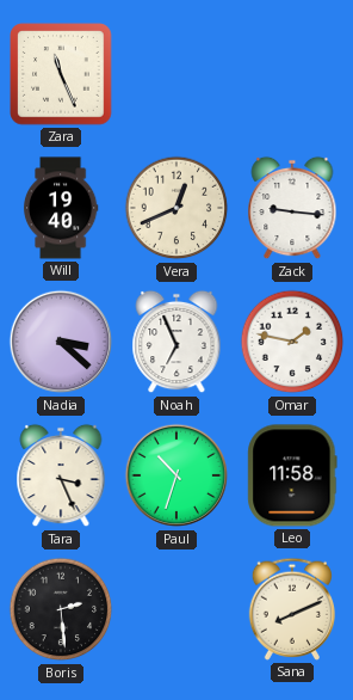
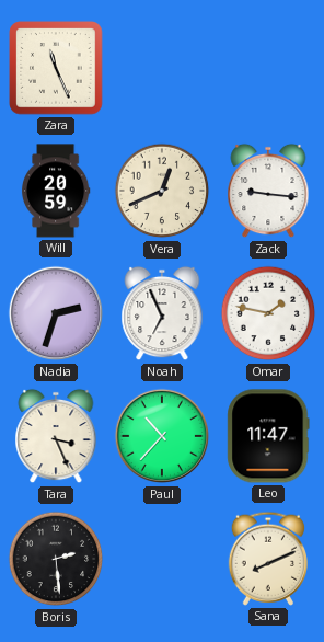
Will: 19:40 -> 20:59 (56, 191)
Nadia: 3:22 -> 2:33 (56, 313)
Paul: 10:33 -> 10:37 (162, 436)
Leo: 11:58 -> 11:47 (268, 436)
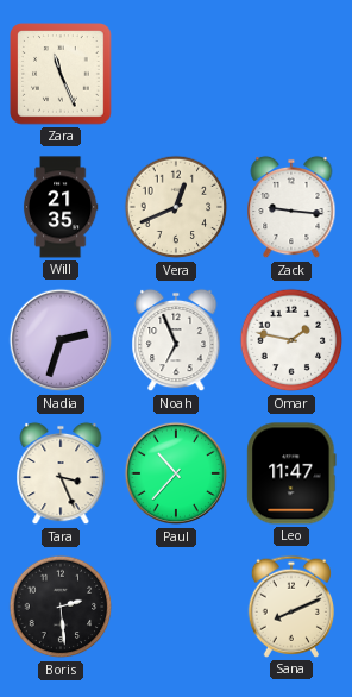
Will: 20:59 -> 21:35 (61, 207)
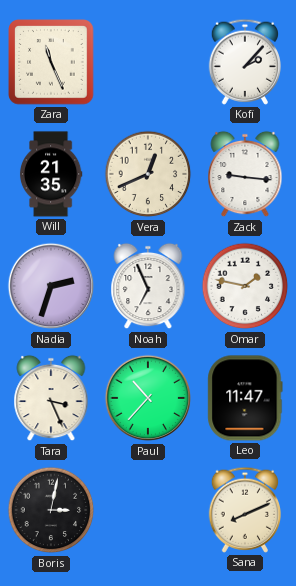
Kofi: none -> 2:07 (244, 62)
Boris: 2:29 -> 3:02 (51, 510)
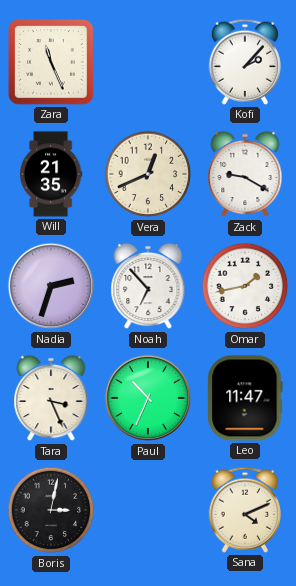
Zack: 9:16 -> 9:20 (245, 174)
Noah: 6:56 -> 6:53 (148, 286)
Omar: 1:47 -> 1:43 (245, 286)
Paul: 10:37 -> 10:34 (148, 398)
Sana: 8:11 -> 4:11 (244, 510)
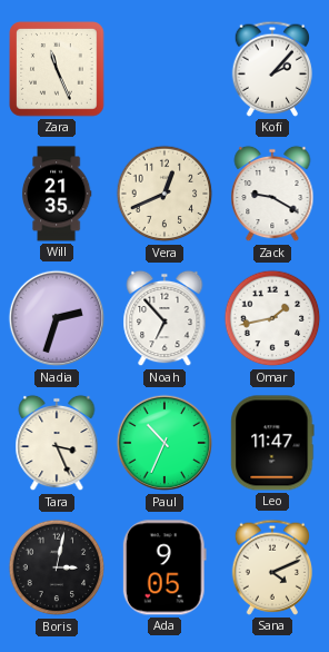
Ada: none -> 9:05 (164, 567)
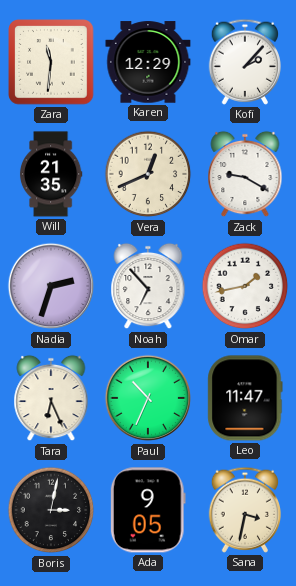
Zara: 11:26 -> 11:31 (51, 62)
Karen: none -> 12:29 (148, 62)
Tara: 3:26 -> 6:26 (51, 398)
Sana: 4:11 -> 3:32 (244, 510)
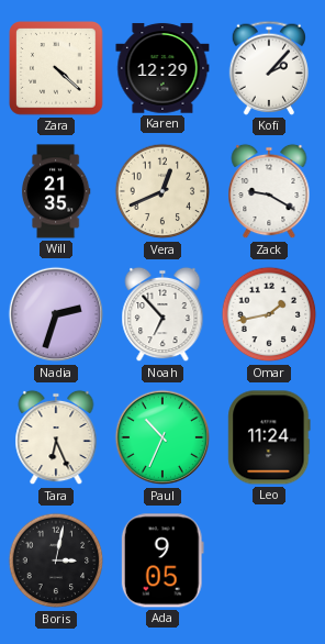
Zara: 11:31 -> 4:22 (56, 68)
Leo: 11:47 -> 11:24 (269, 437)
Sana: 3:32 -> none (244, 510)
